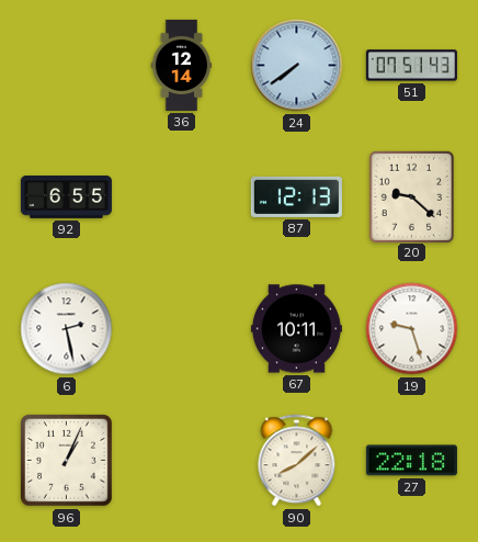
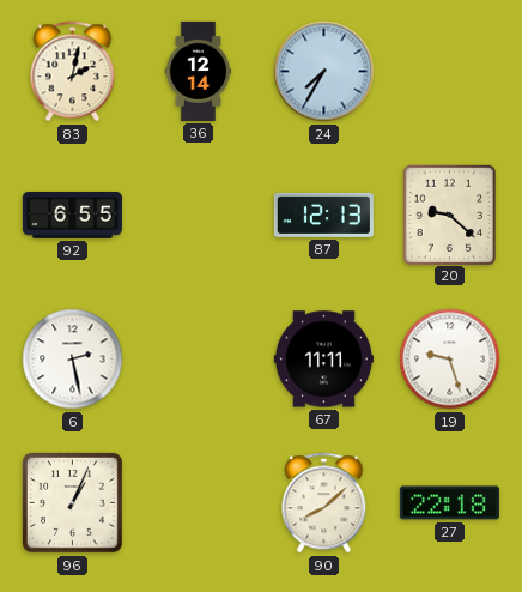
83: none -> 2:02 (73, 72)
24: 7:39 -> 7:35 (324, 72)
51: 07:51 -> none (411, 66)
67: 10:11 -> 11:11 (323, 360)
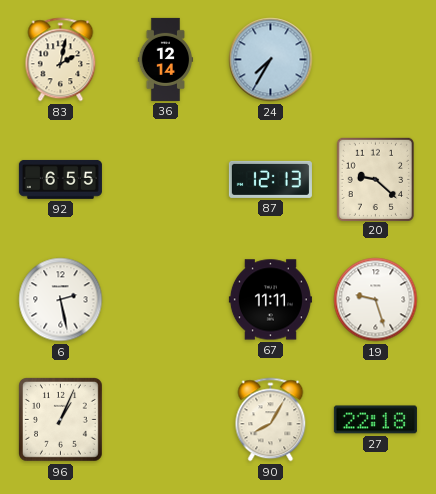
90: 8:08 -> 8:05 (271, 420)
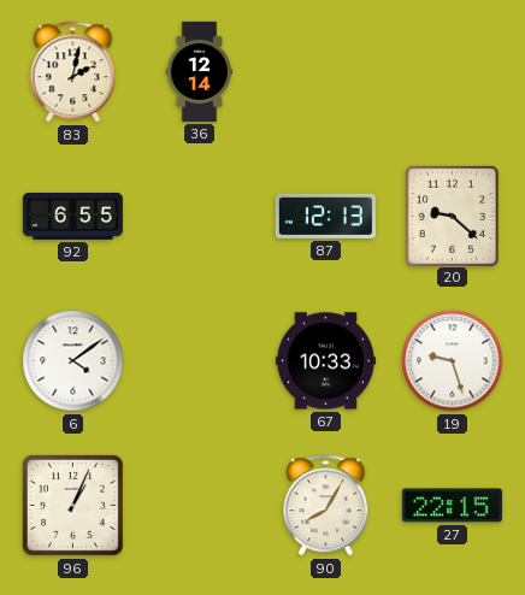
24: 7:35 -> none (271, 60)
6: 2:28 -> 4:09 (73, 361)
67: 11:11 -> 10:33 (325, 361)
27: 22:18 -> 22:15 (452, 506)
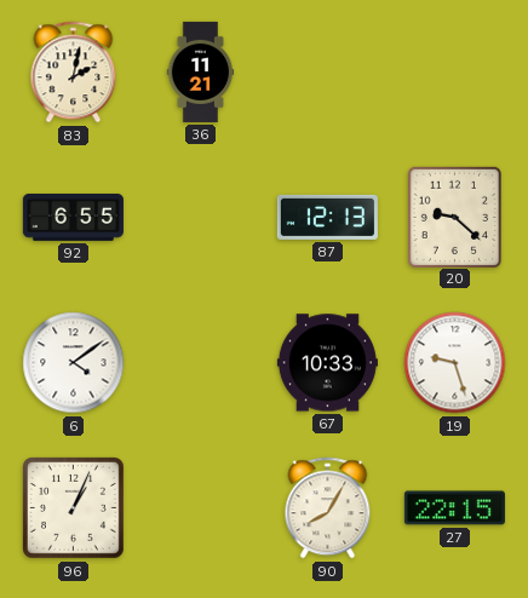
36: 12:14 -> 11:21 (201, 71)
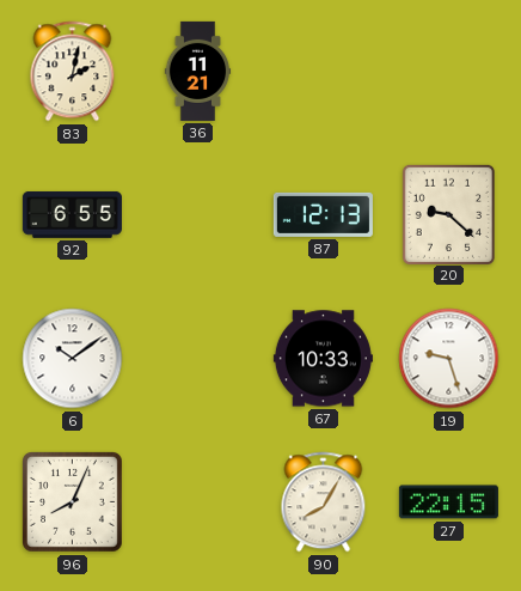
6: 4:09 -> 10:09 (73, 359)
96: 1:04 -> 8:04 (73, 502)
